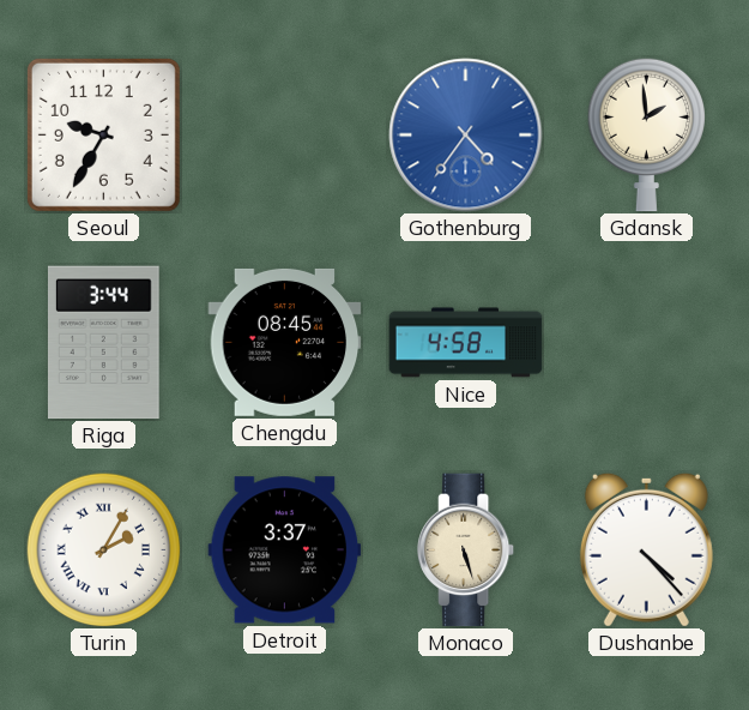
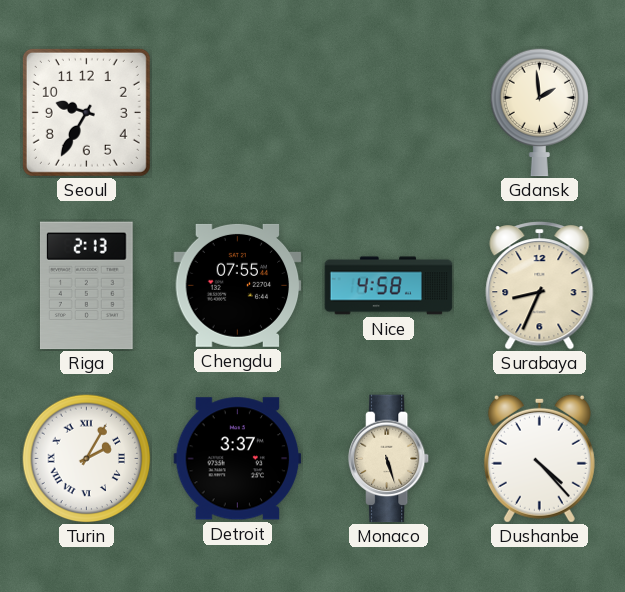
Gothenburg: 4:36 -> none (466, 136)
Riga: 3:44 -> 2:13 (86, 286)
Chengdu: 08:45 -> 07:55 (238, 285)
Surabaya: none -> 8:34 (540, 286)
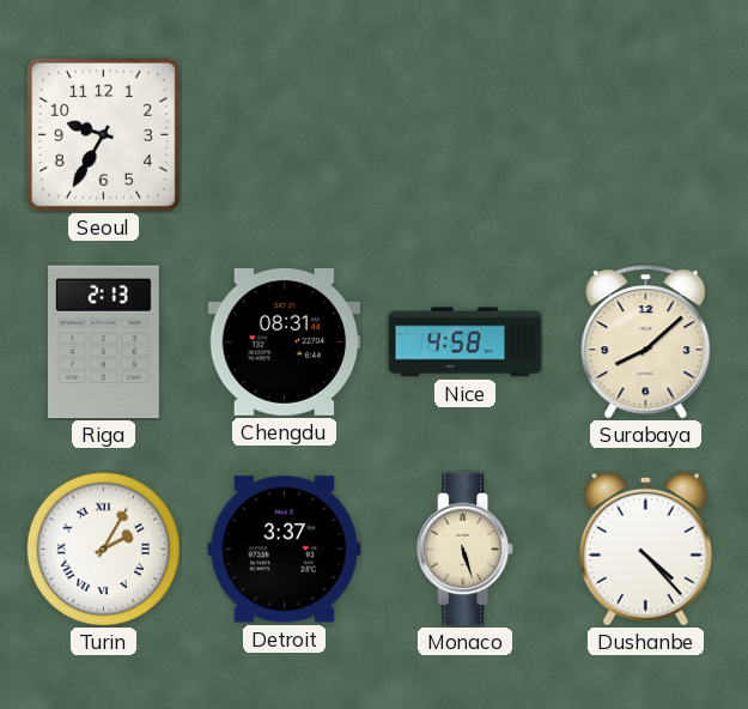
Gdansk: 1:59 -> none (540, 112)
Chengdu: 07:55 -> 08:31 (285, 341)
Surabaya: 8:34 -> 8:08 (646, 343)
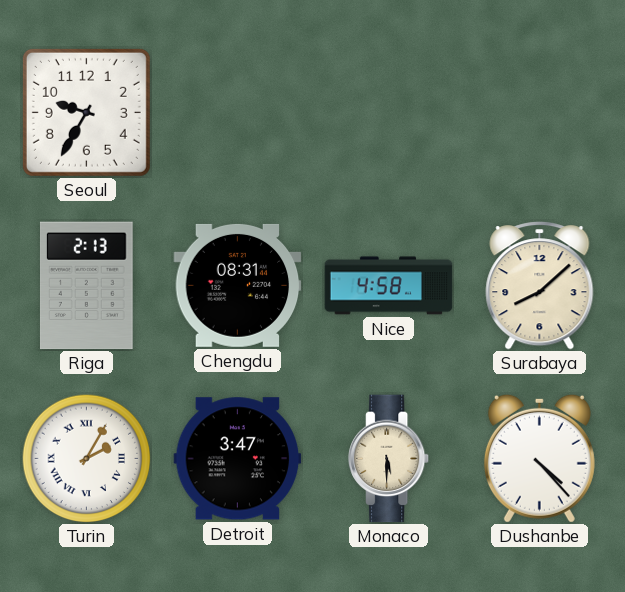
Detroit: 3:37 -> 3:47 (238, 459)
Monaco: 5:27 -> 5:30 (390, 459)
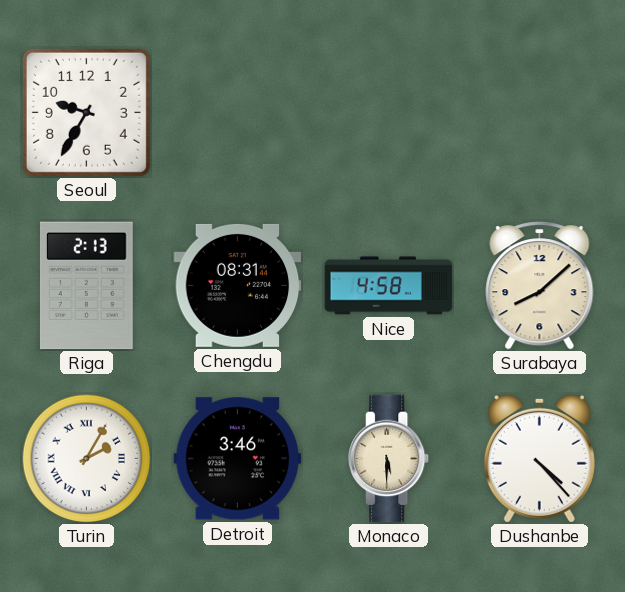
Detroit: 3:47 -> 3:46 (238, 459)
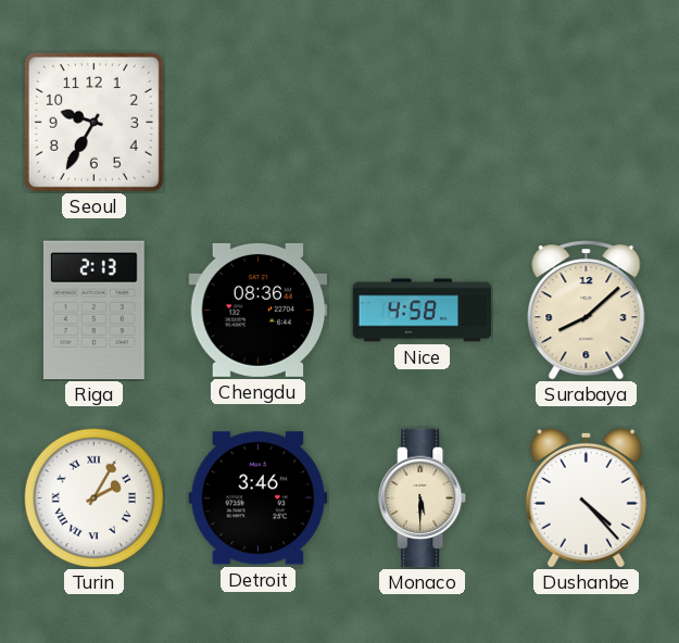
Chengdu: 08:31 -> 08:36 (259, 310)
